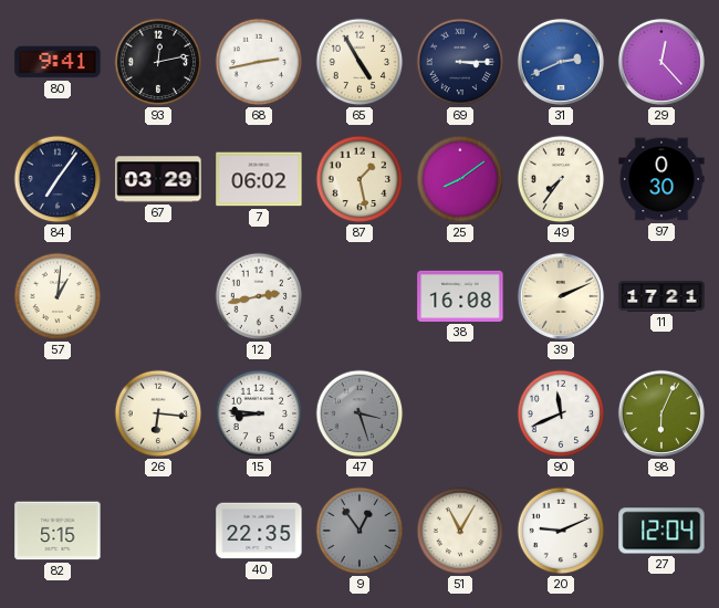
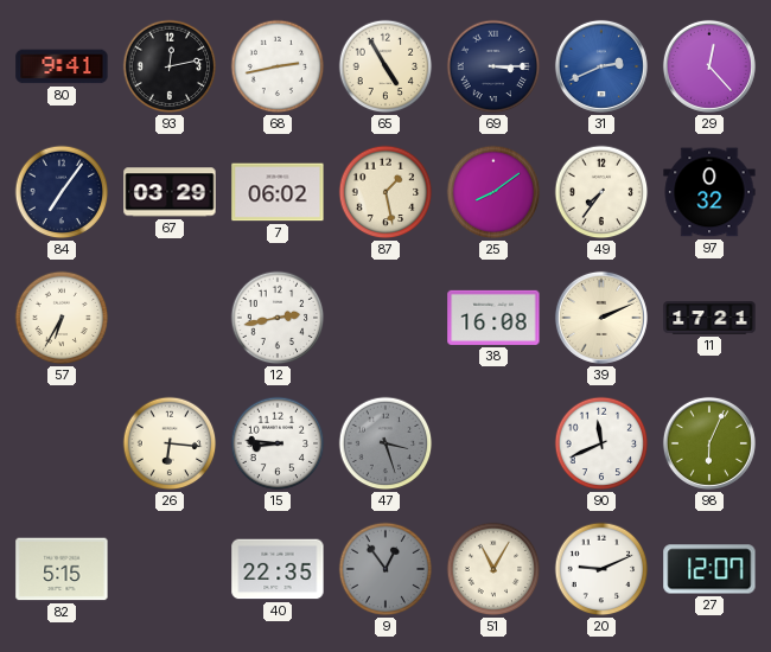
97: 0:30 -> 0:32 (709, 192)
57: 1:01 -> 6:35 (62, 318)
27: 12:04 -> 12:07 (709, 569)
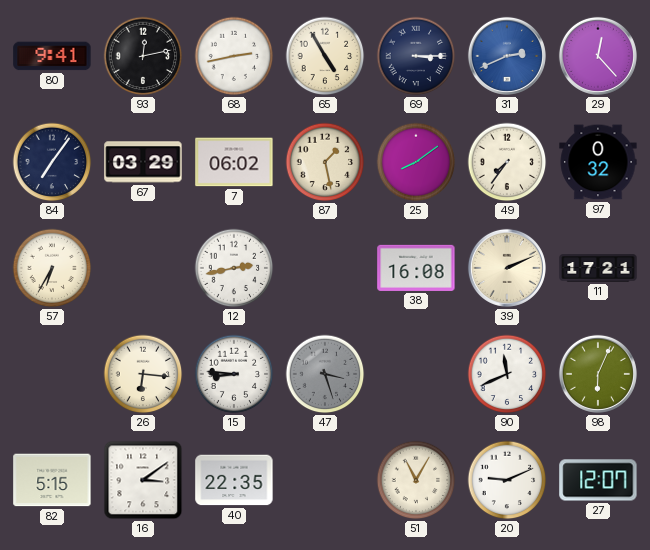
16: none -> 3:09 (143, 480)
9: 12:54 -> none (385, 569)
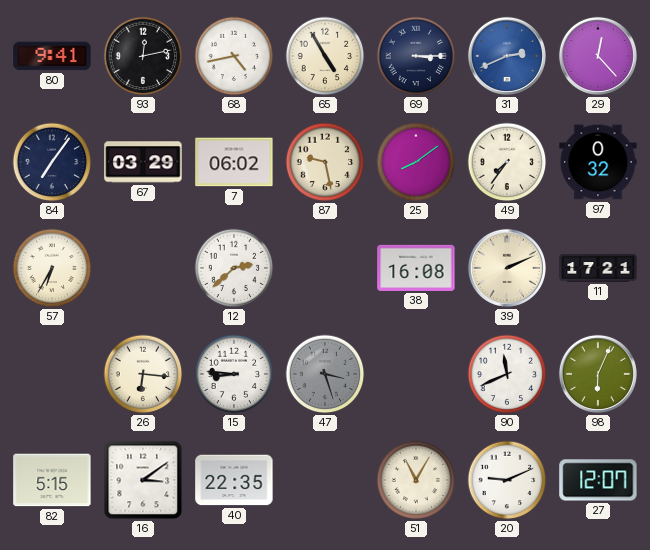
68: 2:43 -> 4:43 (234, 56)
87: 1:28 -> 9:28 (325, 162)
12: 2:43 -> 2:38 (234, 268)
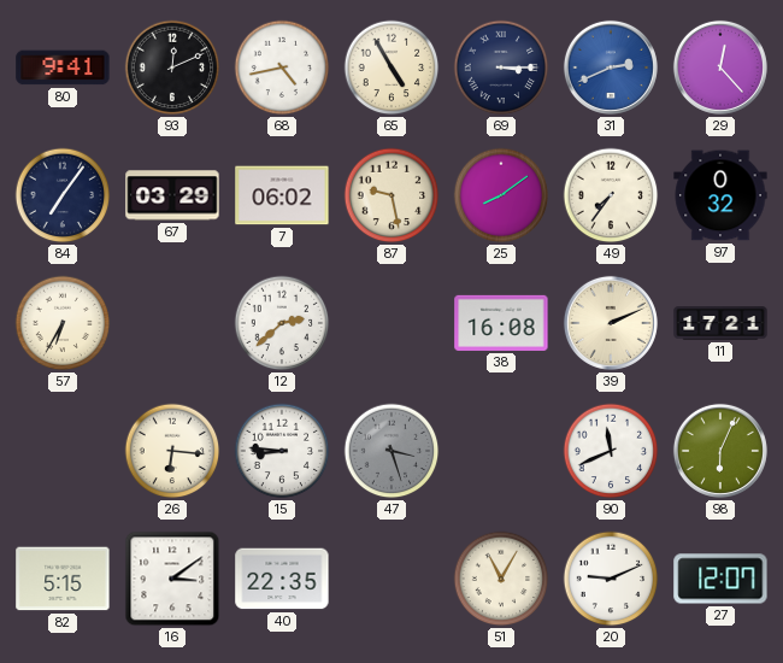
93: 12:13 -> 12:11 (172, 68)
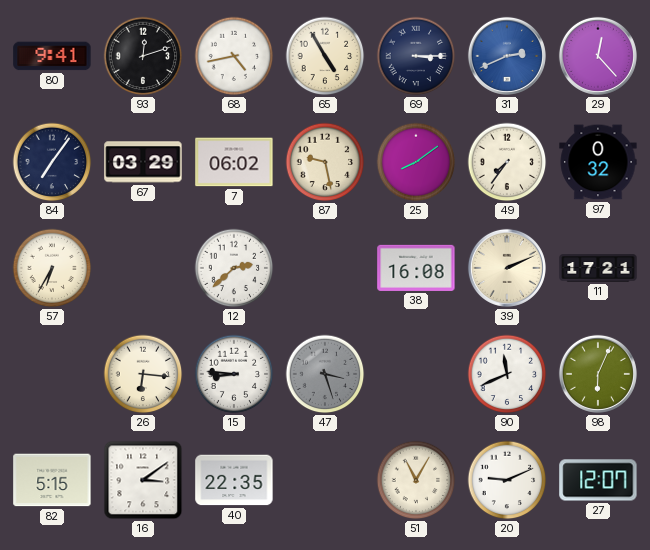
93: 12:11 -> 12:12 (143, 56)
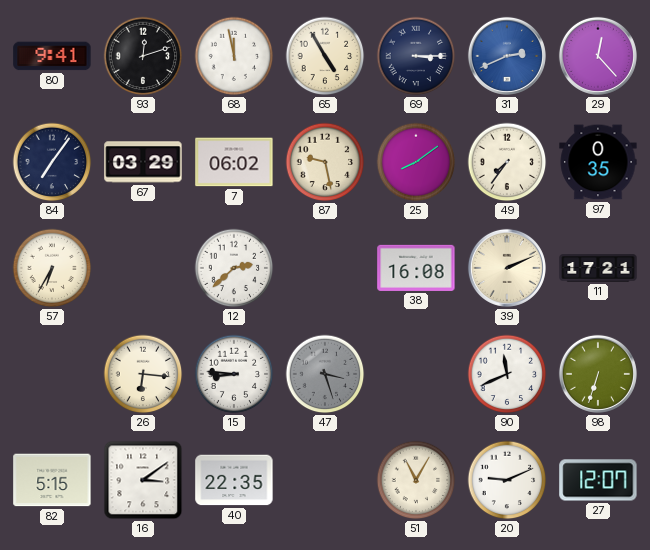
68: 4:43 -> 11:58 (234, 56)
97: 0:32 -> 0:35 (598, 162)
98: 6:04 -> 6:33 (598, 374)
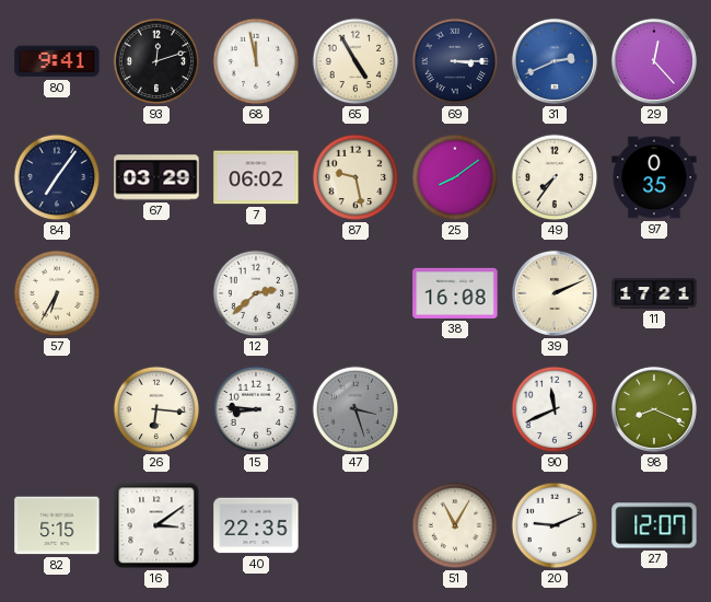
98: 6:33 -> 8:19 (654, 409)
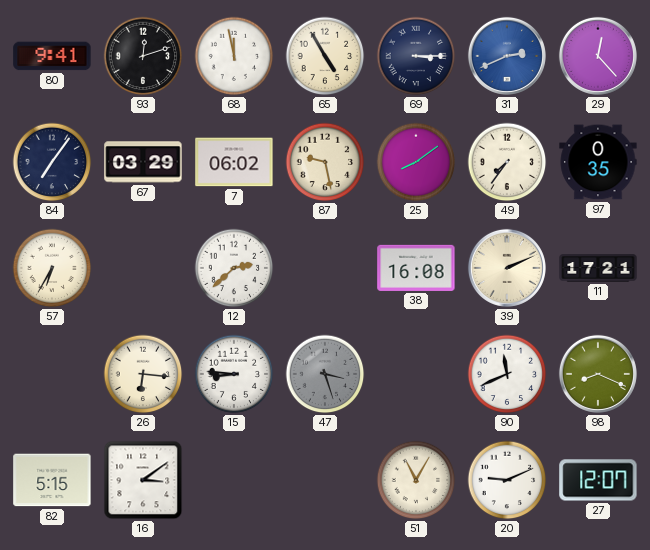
40: 22:35 -> none (256, 525)
